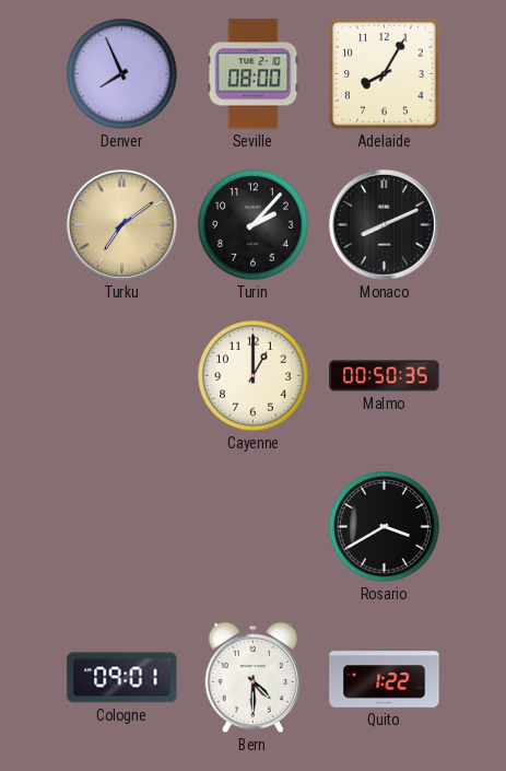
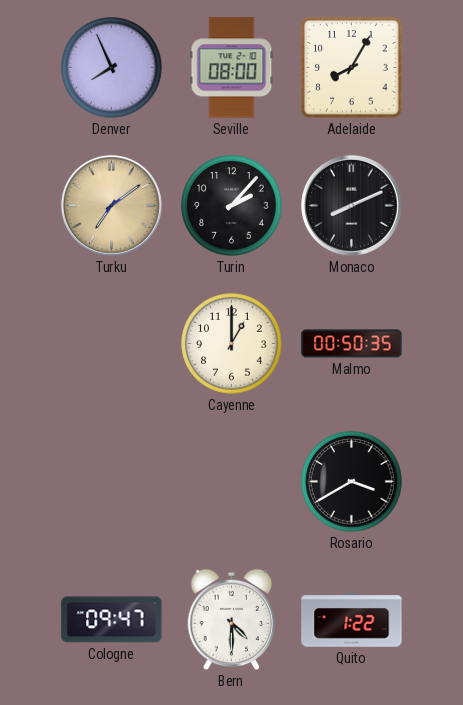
Cologne: 09:01 -> 09:47 (112, 620)
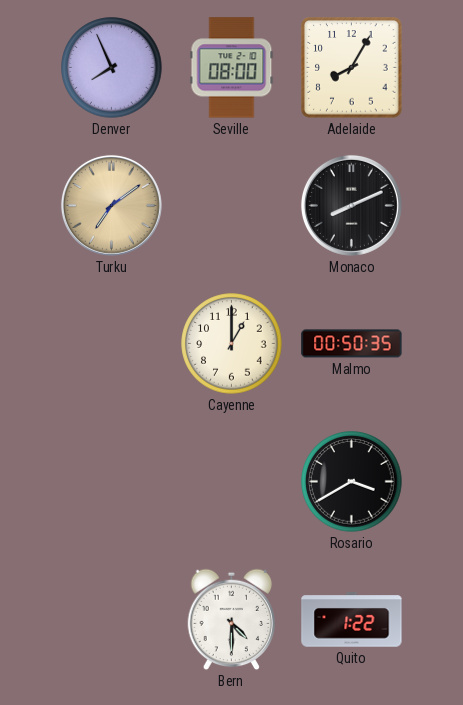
Turin: 2:07 -> none (232, 206)
Cologne: 09:47 -> none (112, 620)
